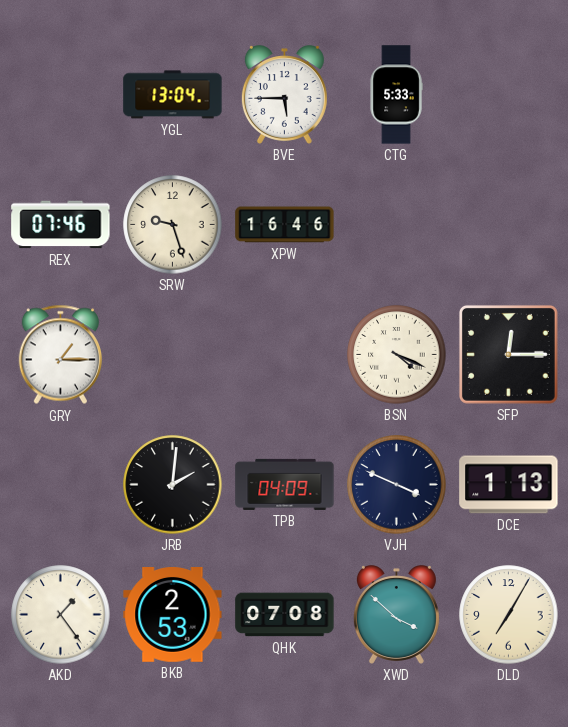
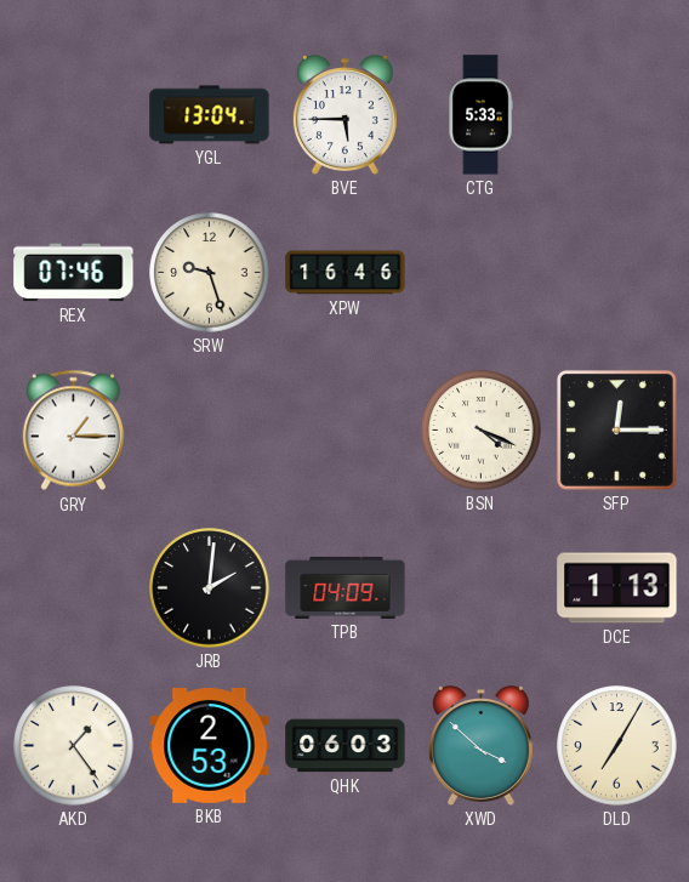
VJH: 3:49 -> none (397, 485)
QHK: 07:08 -> 06:03 (346, 746)
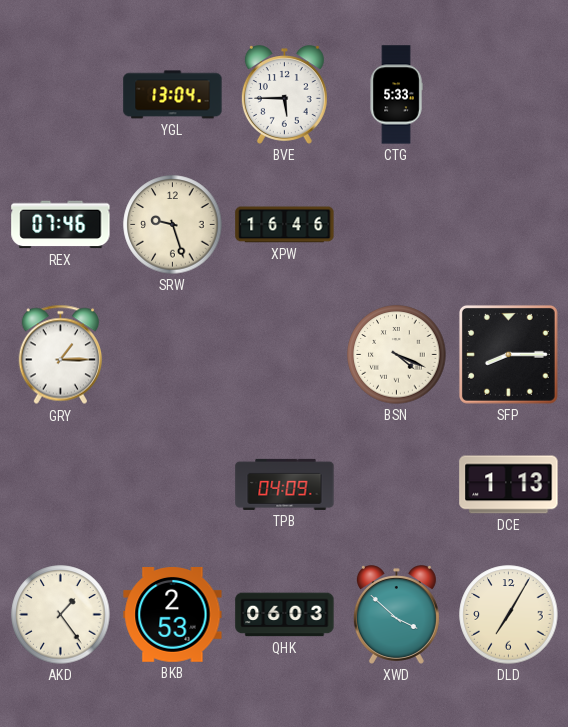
SFP: 12:15 -> 8:15 (508, 354)
JRB: 2:01 -> none (210, 588)
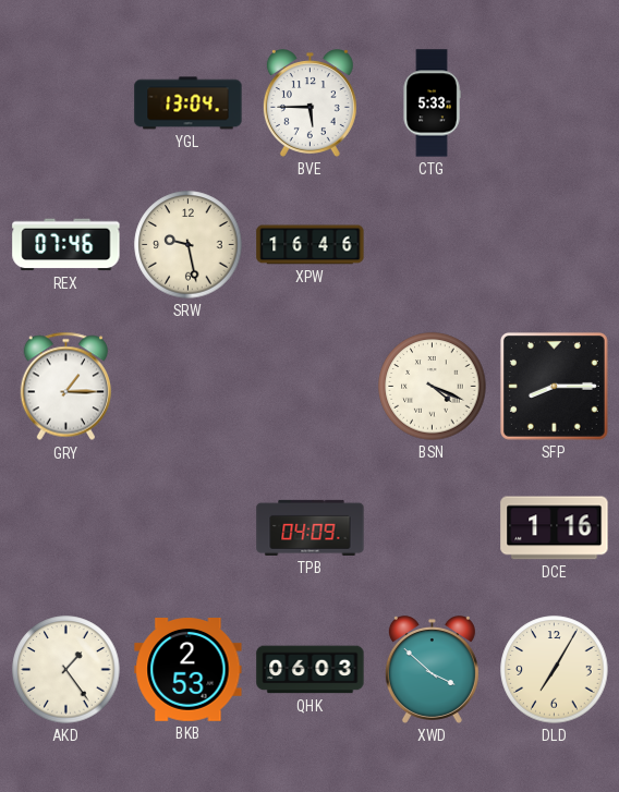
SRW: 9:27 -> 9:28 (189, 245)
DCE: 1:13 -> 1:16 (555, 528)
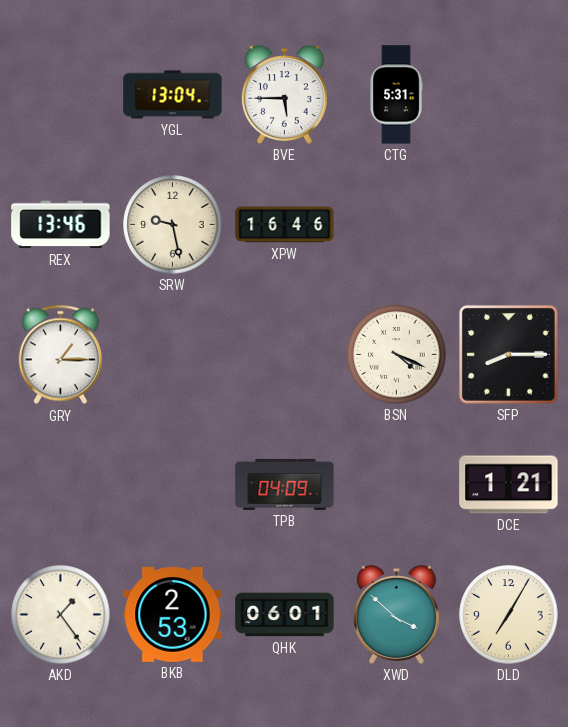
CTG: 5:33 -> 5:31 (396, 95)
REX: 07:46 -> 13:46 (61, 225)
DCE: 1:16 -> 1:21 (509, 485)
QHK: 06:03 -> 06:01 (285, 615)
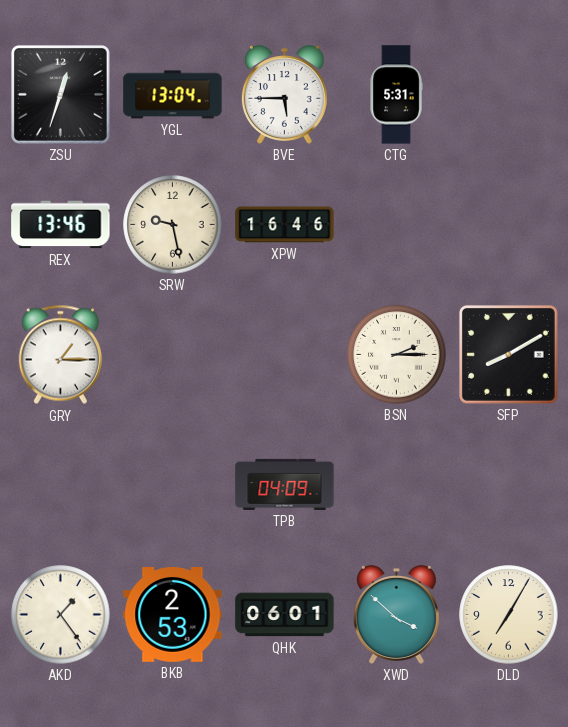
ZSU: none -> 12:33 (60, 94)
BSN: 4:19 -> 2:15 (397, 355)
SFP: 8:15 -> 8:10 (508, 354)
DCE: 1:21 -> none (509, 485)
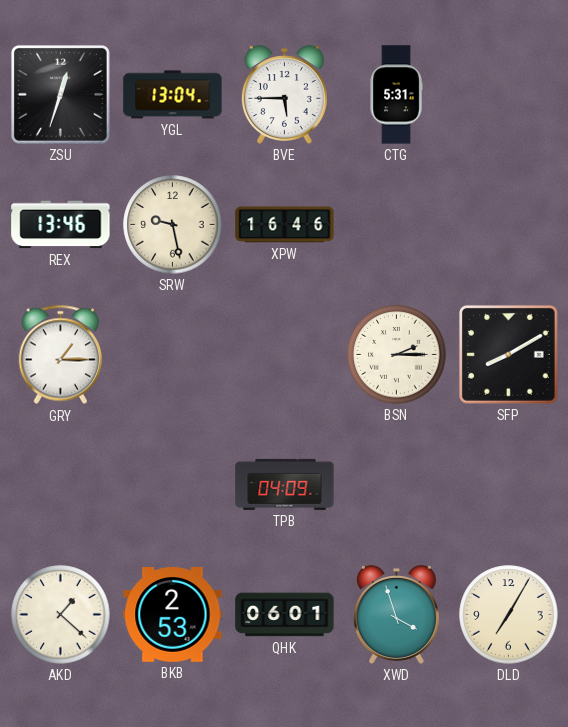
AKD: 1:24 -> 1:22 (61, 615)
XWD: 3:52 -> 3:57 (396, 615)
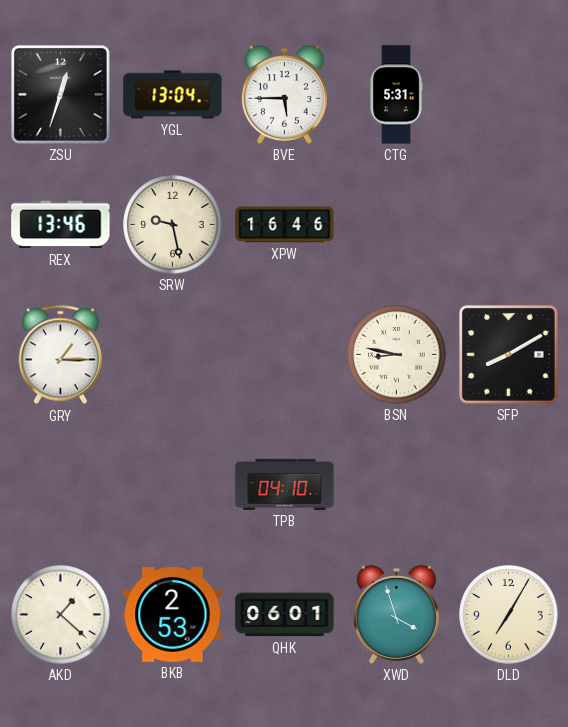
BSN: 2:15 -> 8:47 (397, 355)
TPB: 04:09 -> 04:10 (285, 484)
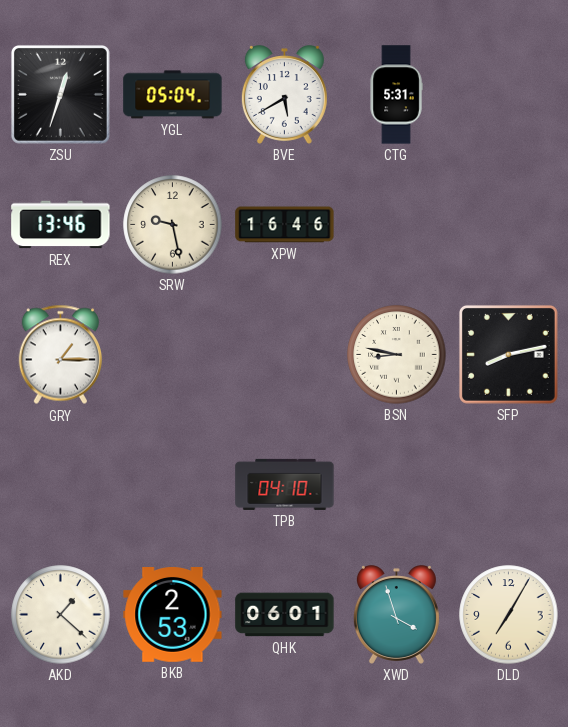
YGL: 13:04 -> 05:04 (173, 95)
BVE: 5:45 -> 5:40 (284, 95)
SFP: 8:10 -> 8:13 (508, 354)
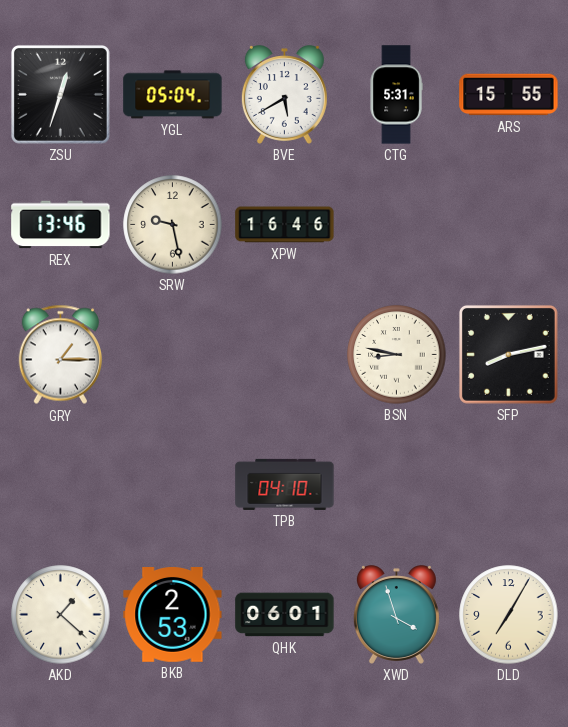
ARS: none -> 15:55 (509, 95)
